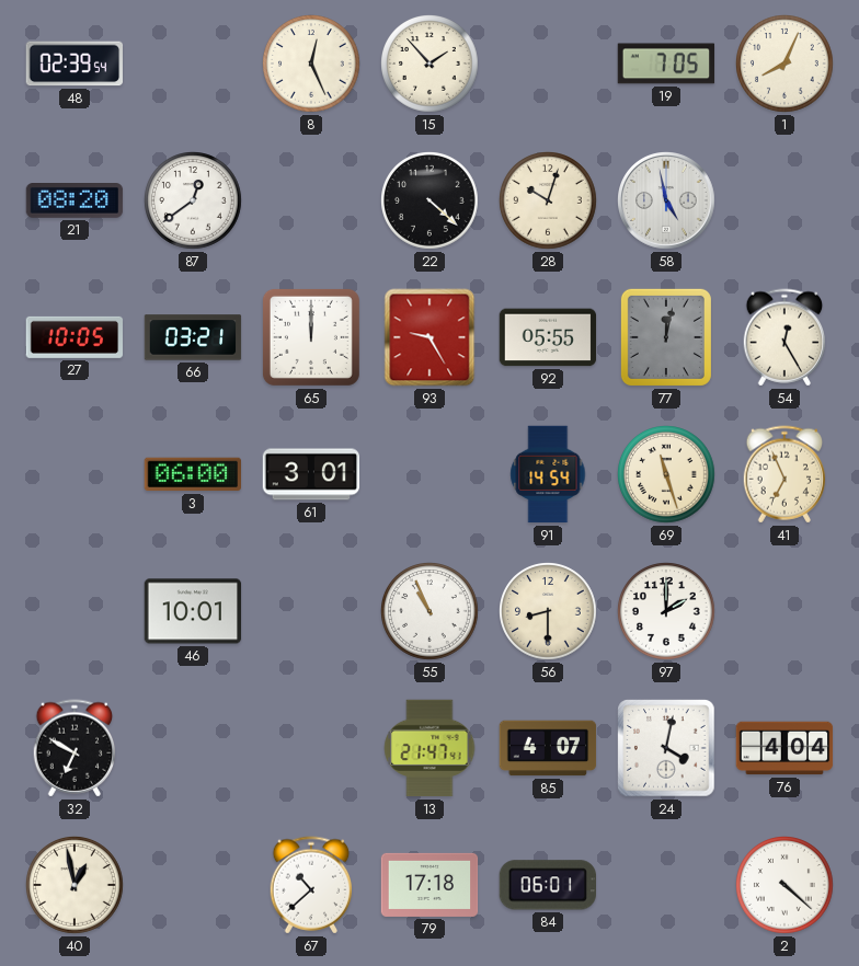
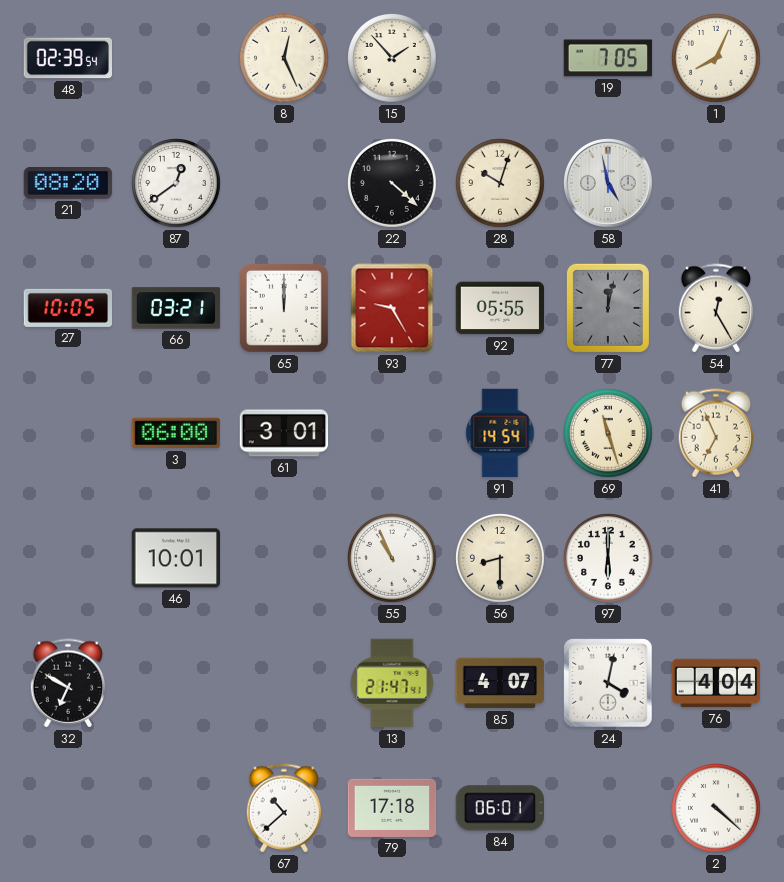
97: 2:00 -> 6:00 (609, 559)
40: 12:58 -> none (76, 886)
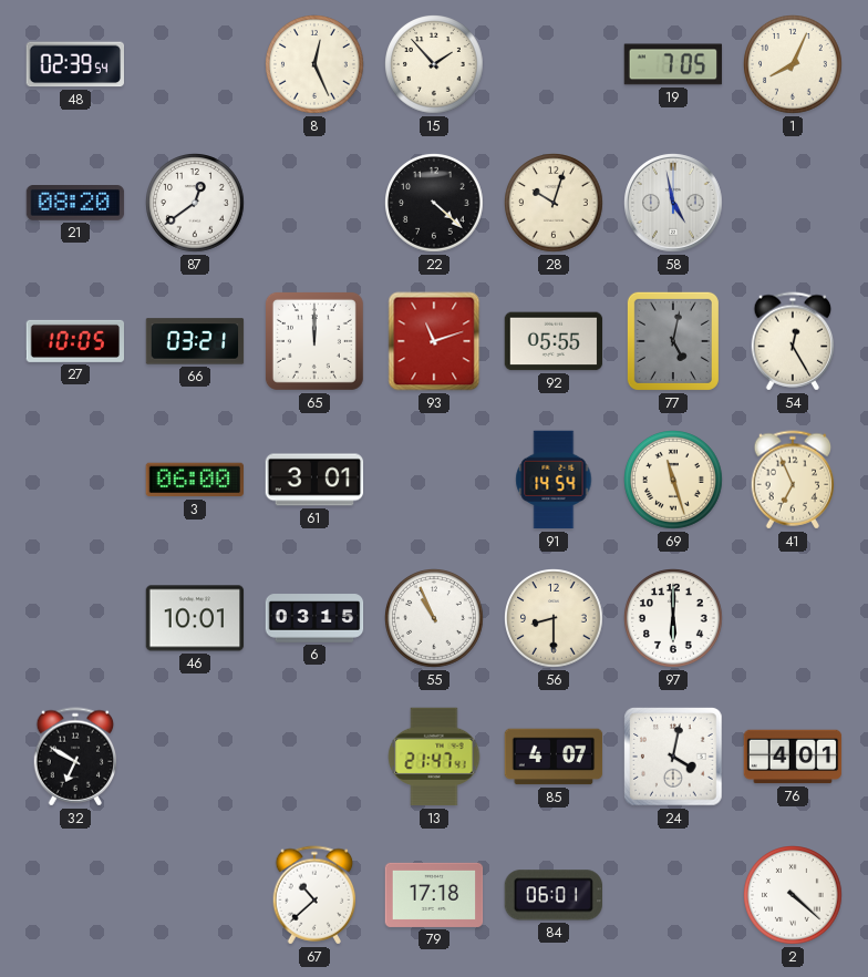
93: 9:25 -> 11:12 (434, 341)
77: 12:02 -> 5:02 (673, 341)
6: none -> 03:15 (314, 618)
76: 4:04 -> 4:01 (793, 757)
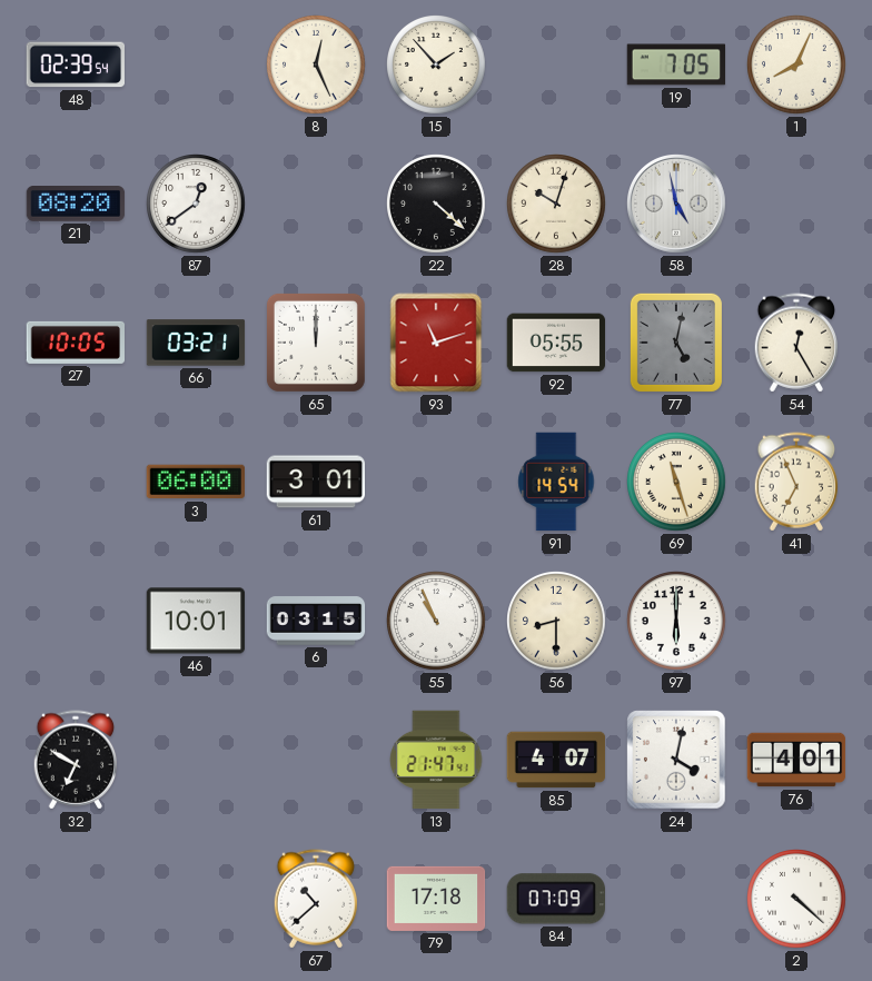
84: 06:01 -> 07:09 (555, 899)
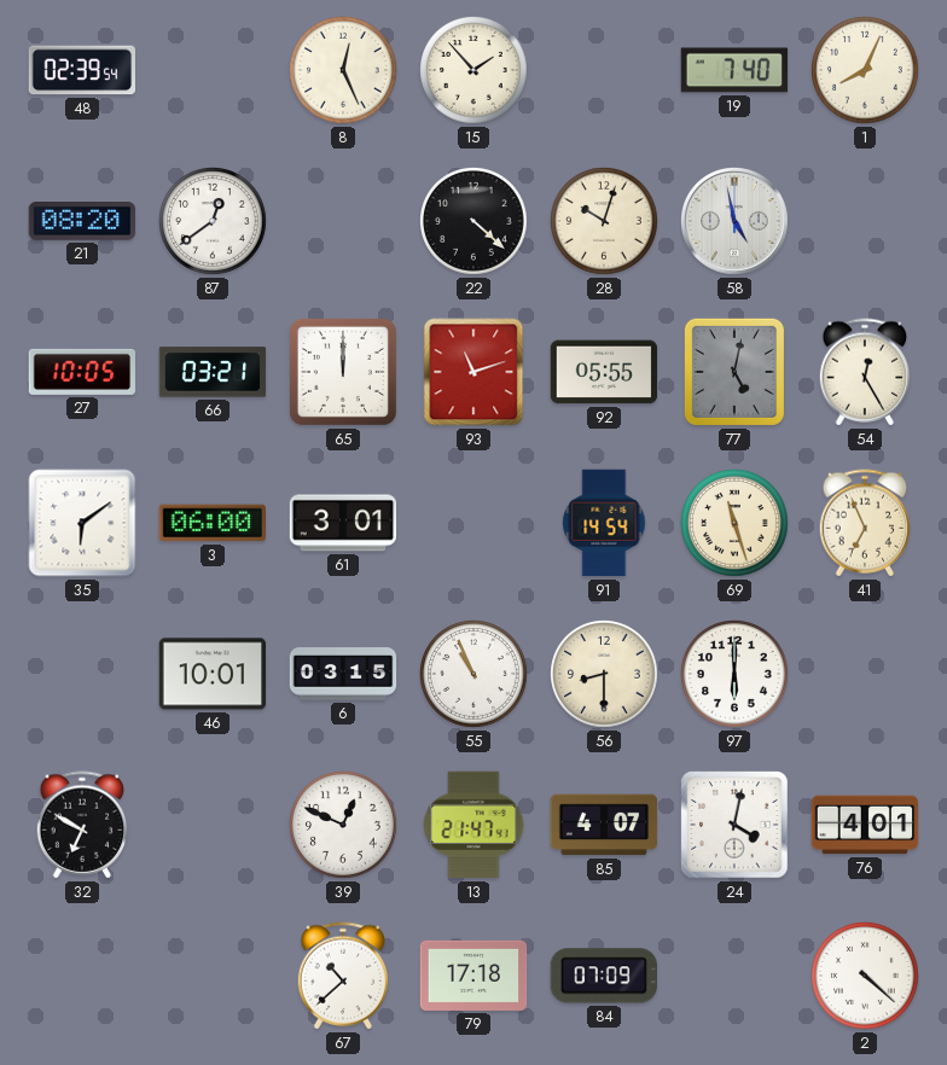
19: 7:05 -> 7:40 (734, 70)
35: none -> 6:09 (82, 523)
39: none -> 12:49 (344, 826)
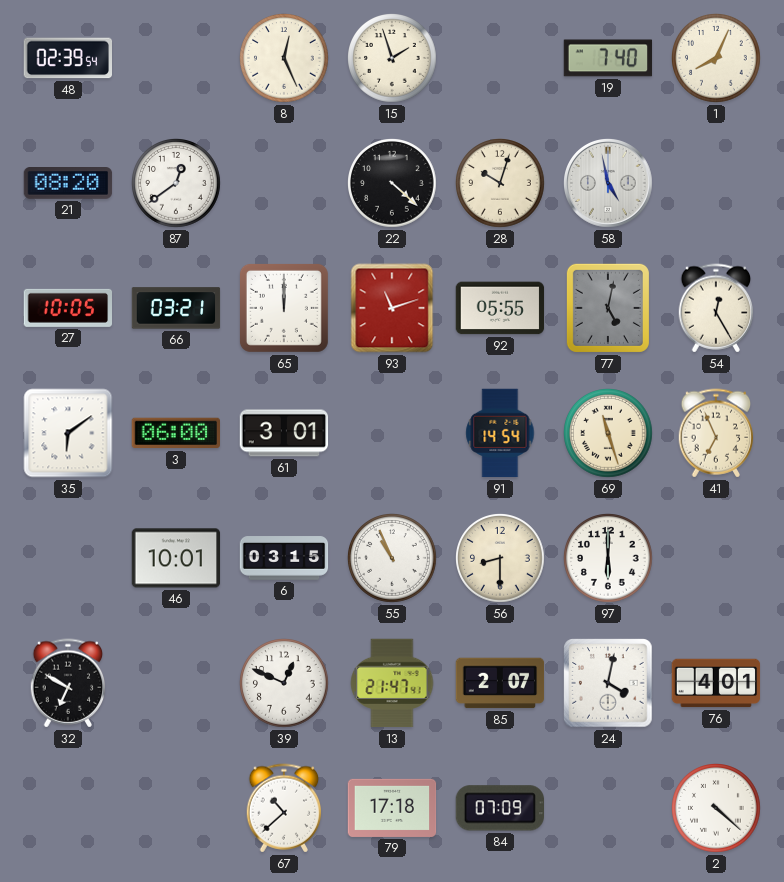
15: 1:53 -> 1:57 (393, 59)
85: 4:07 -> 2:07 (500, 683)
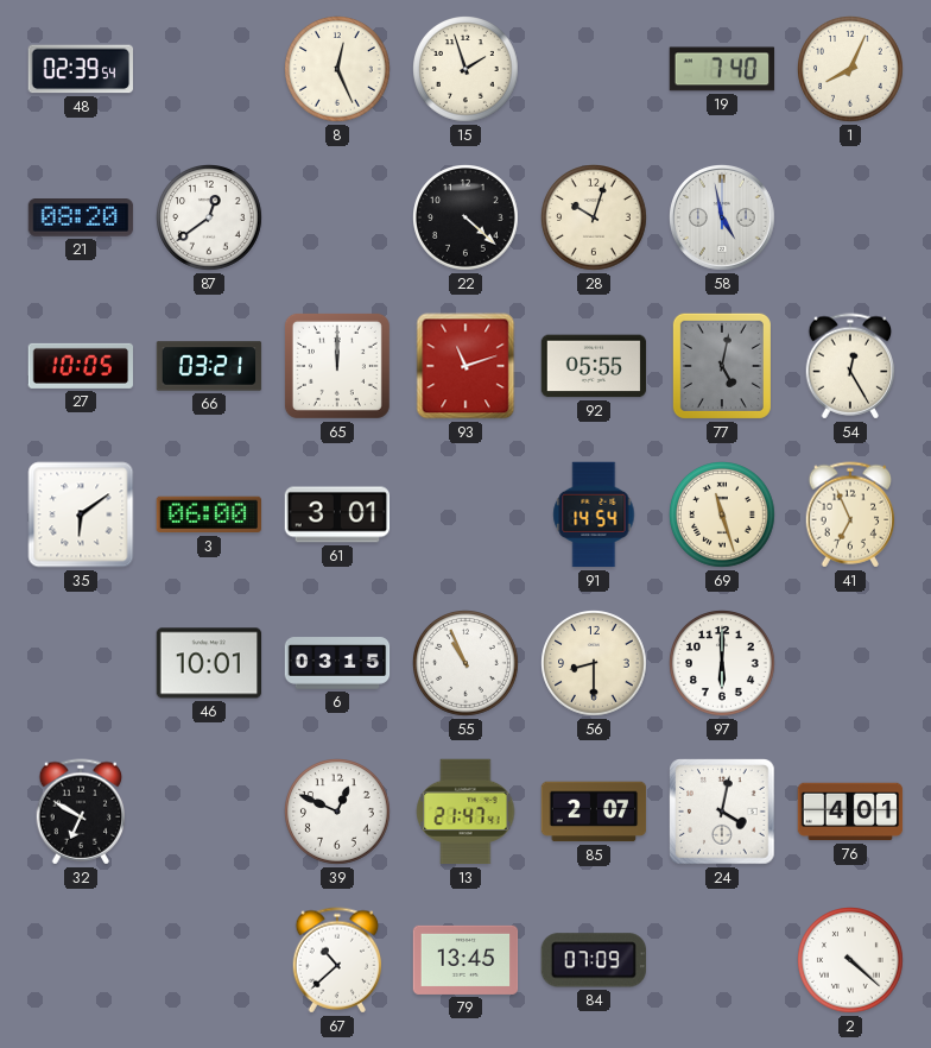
79: 17:18 -> 13:45 (465, 960)
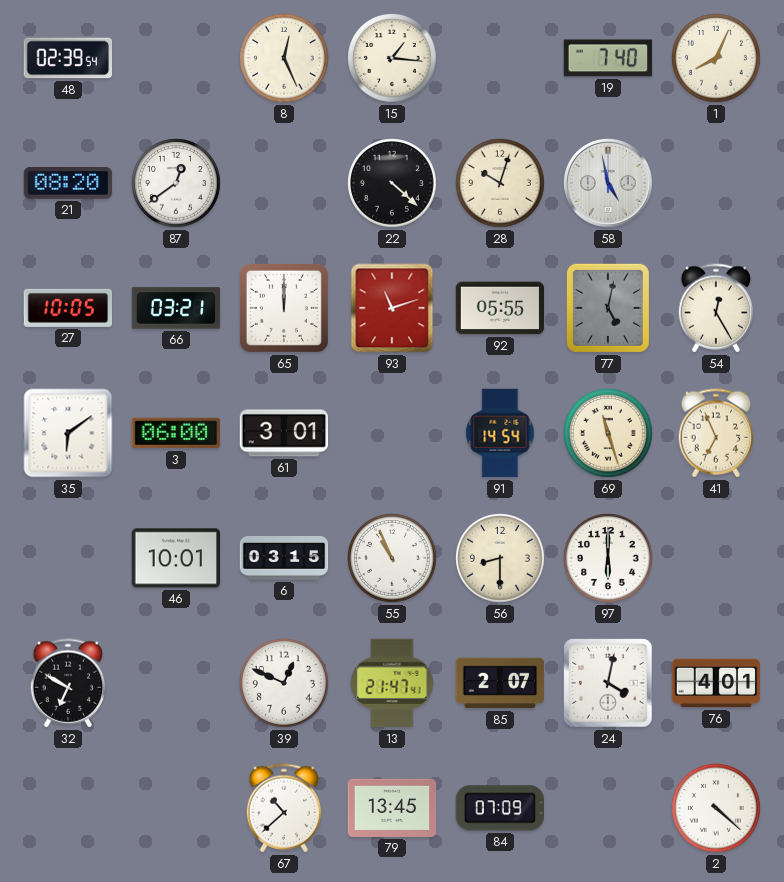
15: 1:57 -> 1:16 (393, 59)
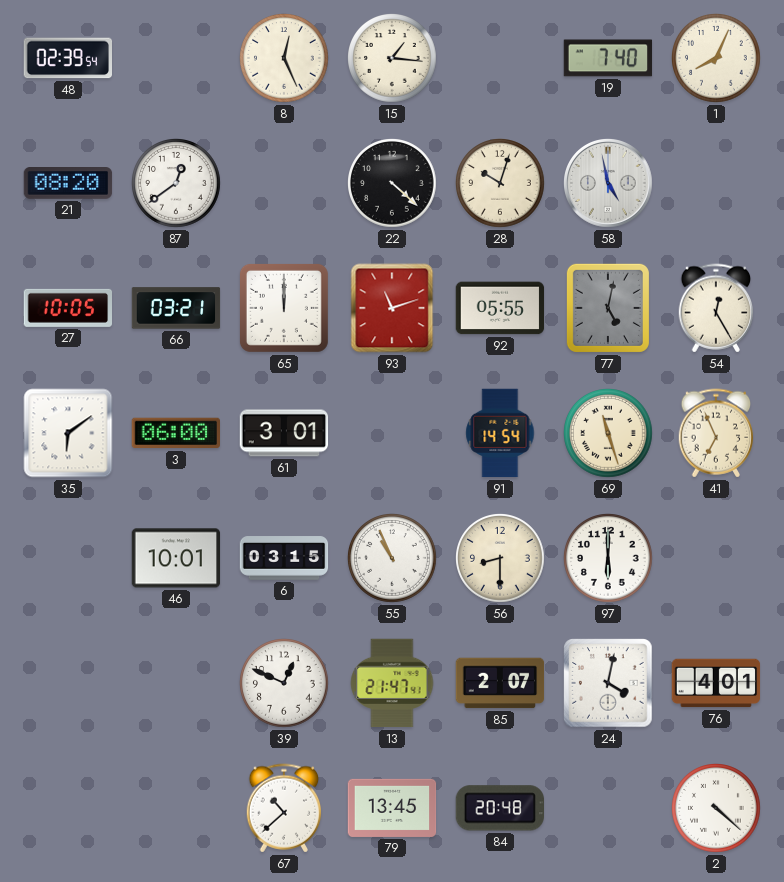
32: 6:50 -> none (68, 683)
84: 07:09 -> 20:48 (499, 808)
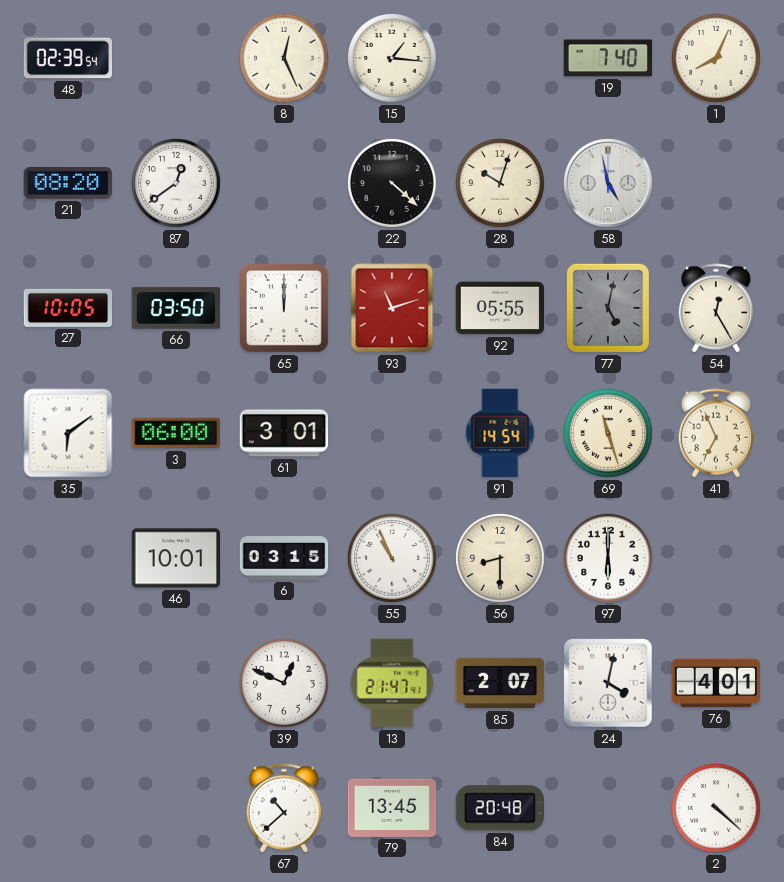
66: 03:21 -> 03:50 (176, 308)
